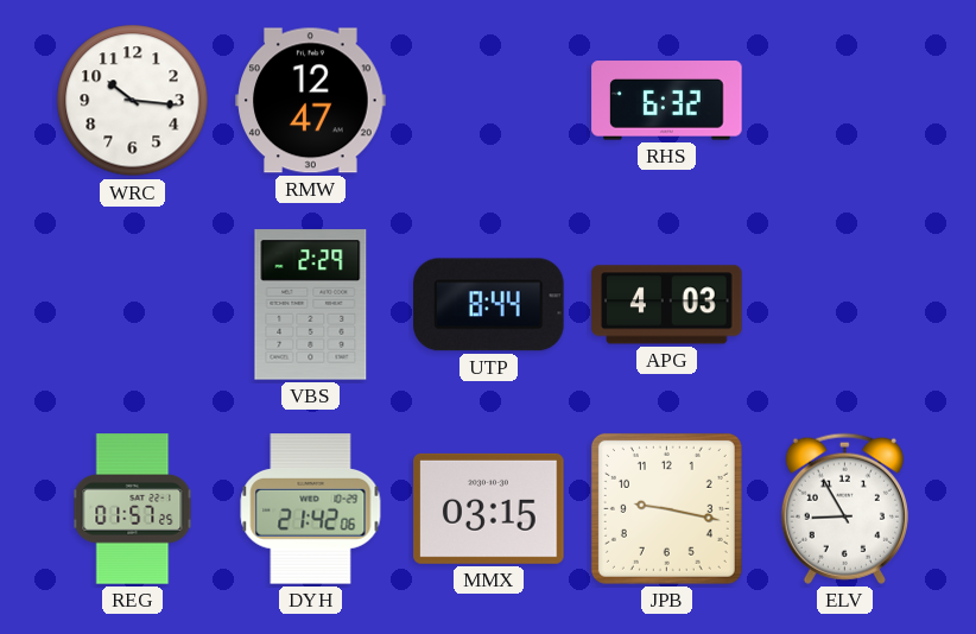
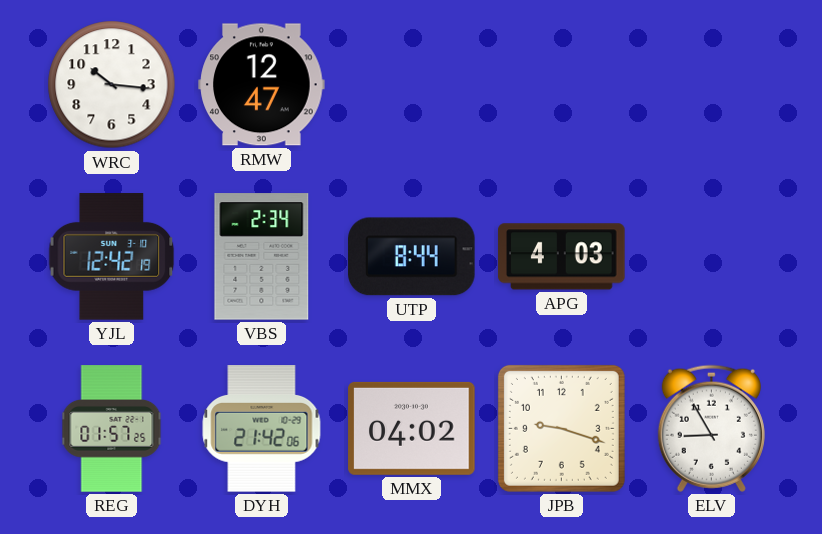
RHS: 6:32 -> none (667, 101)
YJL: none -> 12:42 (112, 257)
VBS: 2:29 -> 2:34 (262, 257)
MMX: 03:15 -> 04:02 (412, 428)
JPB: 9:17 -> 9:18 (561, 428)
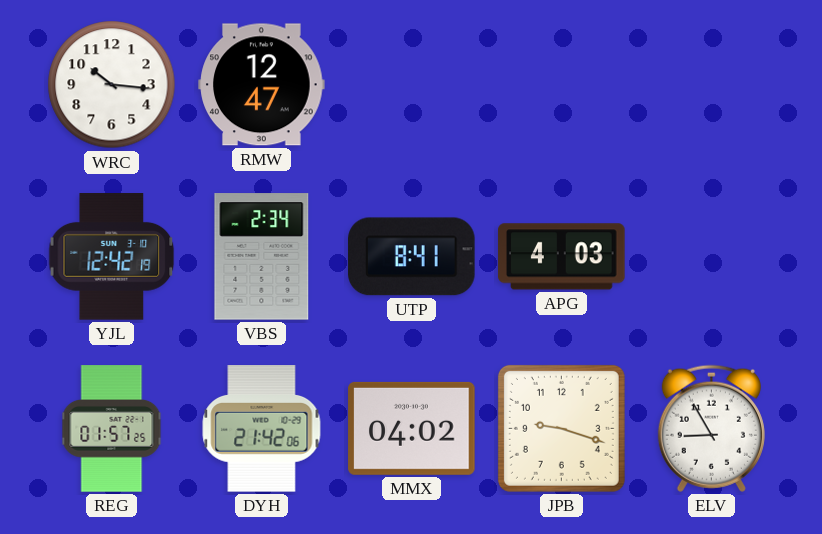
UTP: 8:44 -> 8:41 (412, 257)
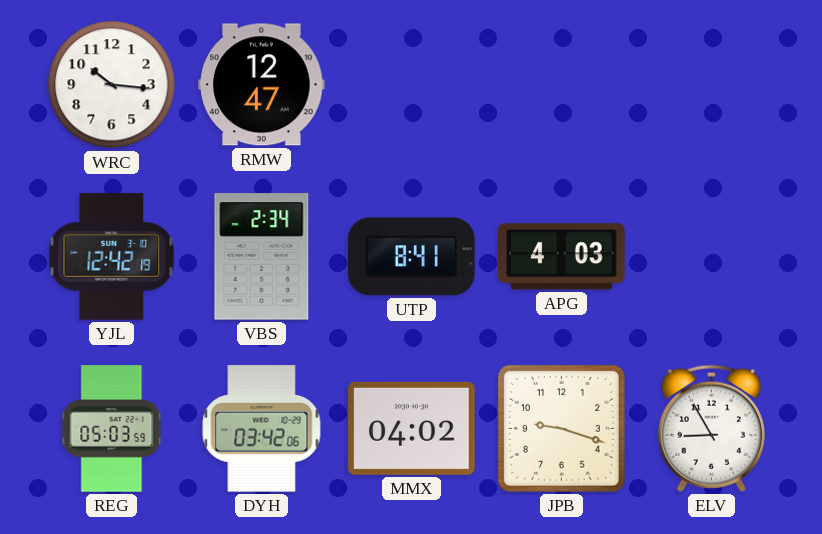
REG: 01:57 -> 05:03 (112, 429)
DYH: 21:42 -> 03:42 (262, 429)
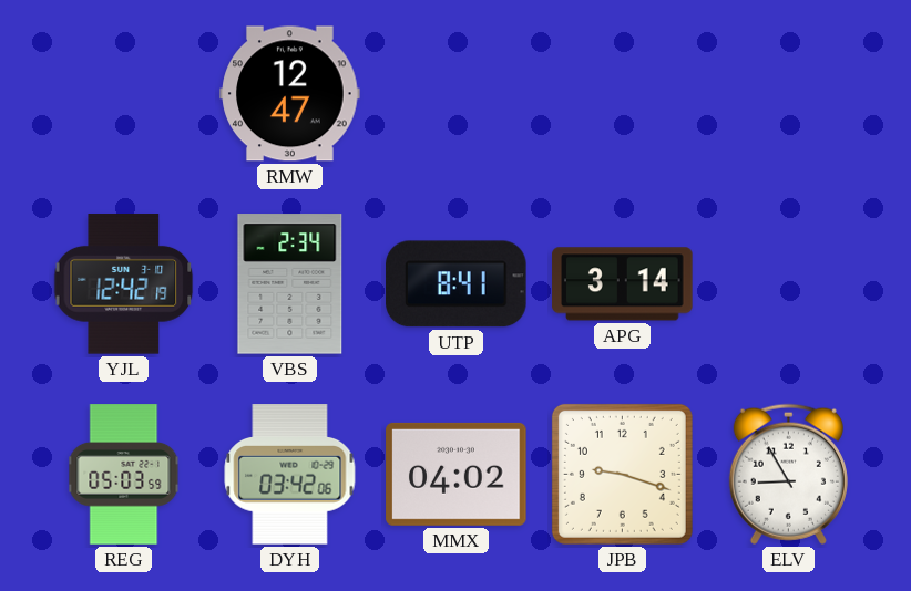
WRC: 10:16 -> none (112, 85)
APG: 4:03 -> 3:14 (623, 284)
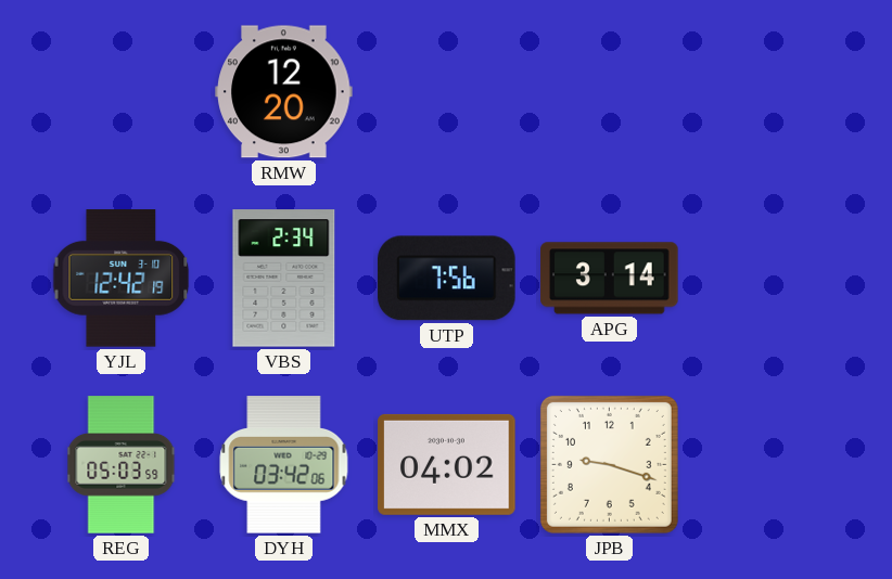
RMW: 12:47 -> 12:20 (284, 92)
UTP: 8:41 -> 7:56 (447, 279)
ELV: 8:55 -> none (788, 474)
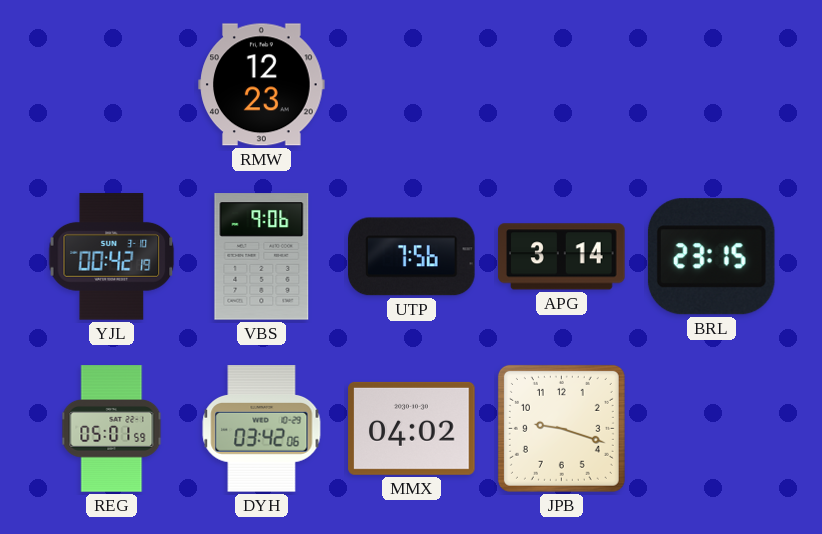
RMW: 12:20 -> 12:23 (262, 85)
YJL: 12:42 -> 00:42 (112, 257)
VBS: 2:34 -> 9:06 (262, 257)
BRL: none -> 23:15 (711, 257)
REG: 05:03 -> 05:01 (112, 429)
